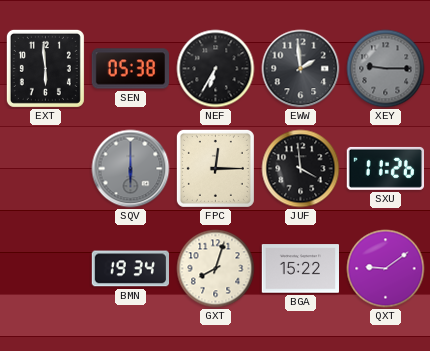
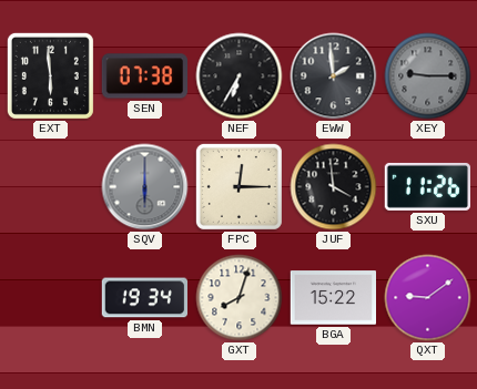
SEN: 05:38 -> 07:38 (144, 76)
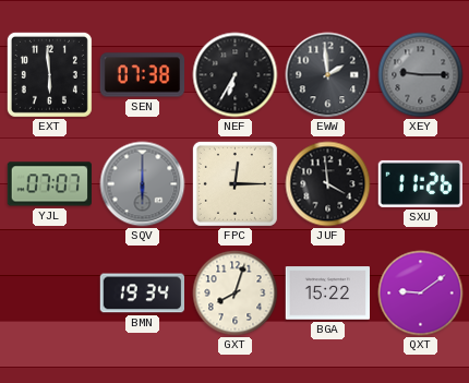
YJL: none -> 07:07 (49, 184)
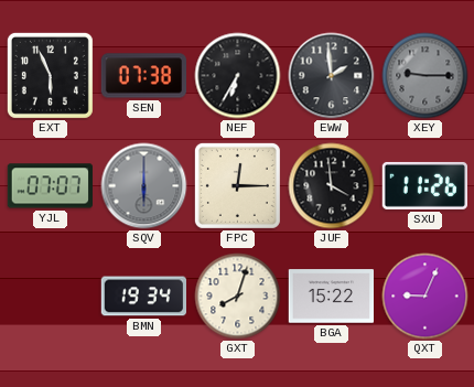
EXT: 5:59 -> 5:56 (50, 75)
QXT: 9:09 -> 9:04 (425, 297)
